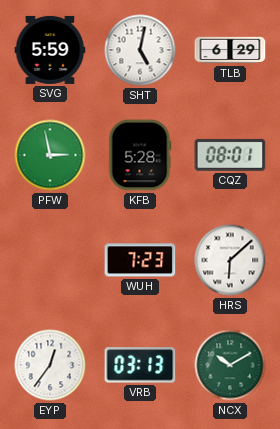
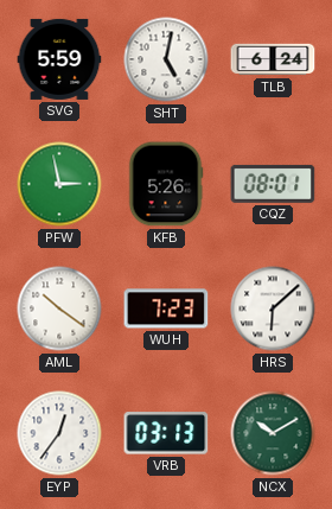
TLB: 6:29 -> 6:24 (273, 59)
KFB: 5:28 -> 5:26 (166, 184)
AML: none -> 10:21 (59, 308)
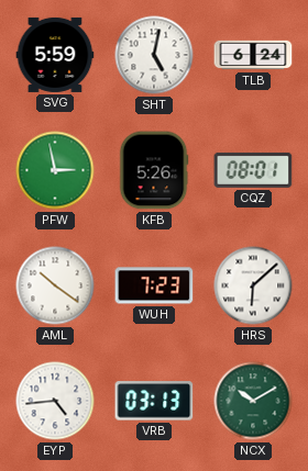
EYP: 12:36 -> 4:44 (55, 401)
